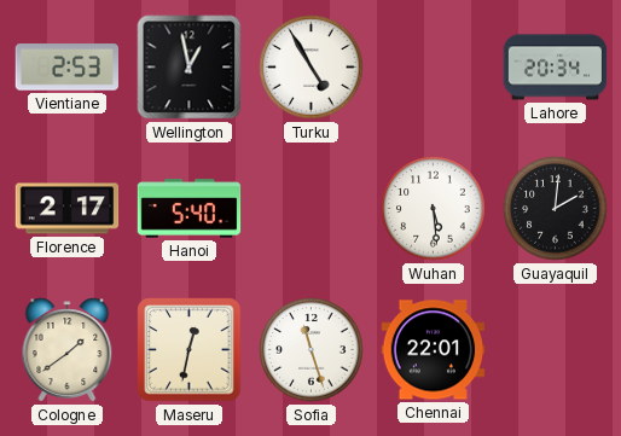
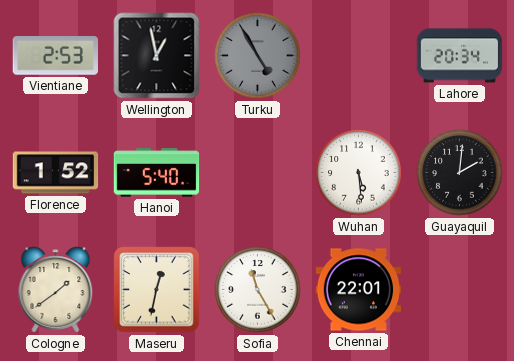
Turku dial: white -> grey (258, 56)
Florence: 2:17 -> 1:52 (56, 173)
Sofia: 11:27 -> 11:25 (258, 290)
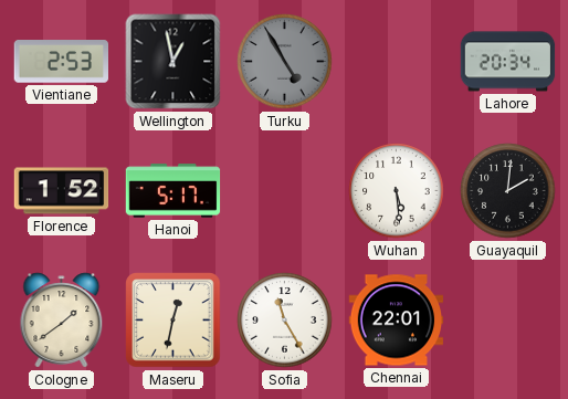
Hanoi: 5:40 -> 5:17 (173, 191)
